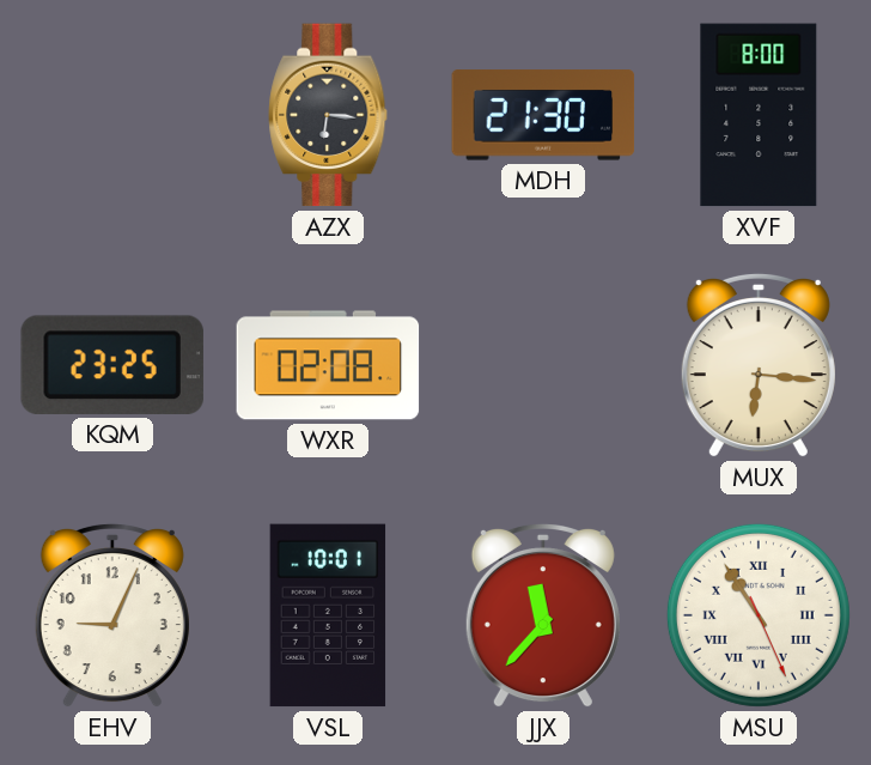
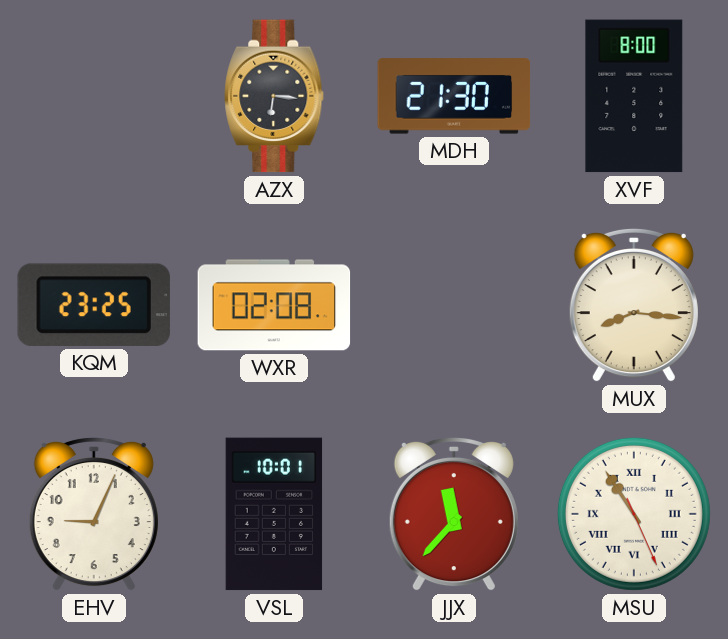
MUX: 6:16 -> 8:16 (634, 305)
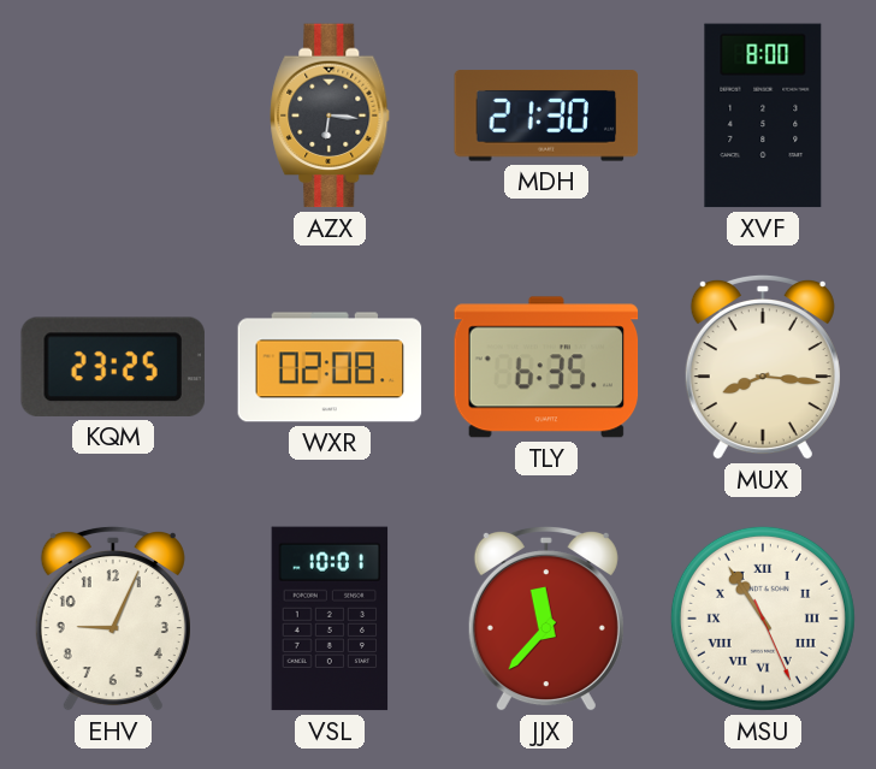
TLY: none -> 6:35 (546, 367)
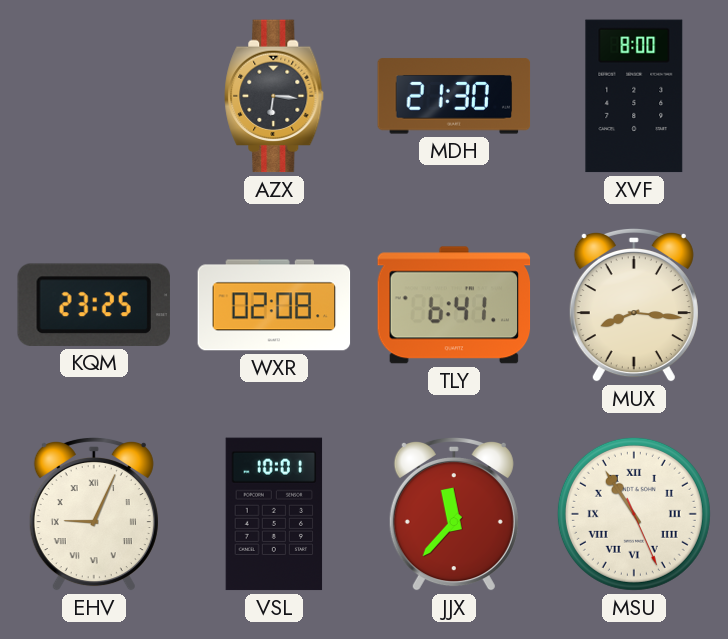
TLY: 6:35 -> 6:41 (454, 305)
EHV numerals: Arabic -> Roman (94, 514)
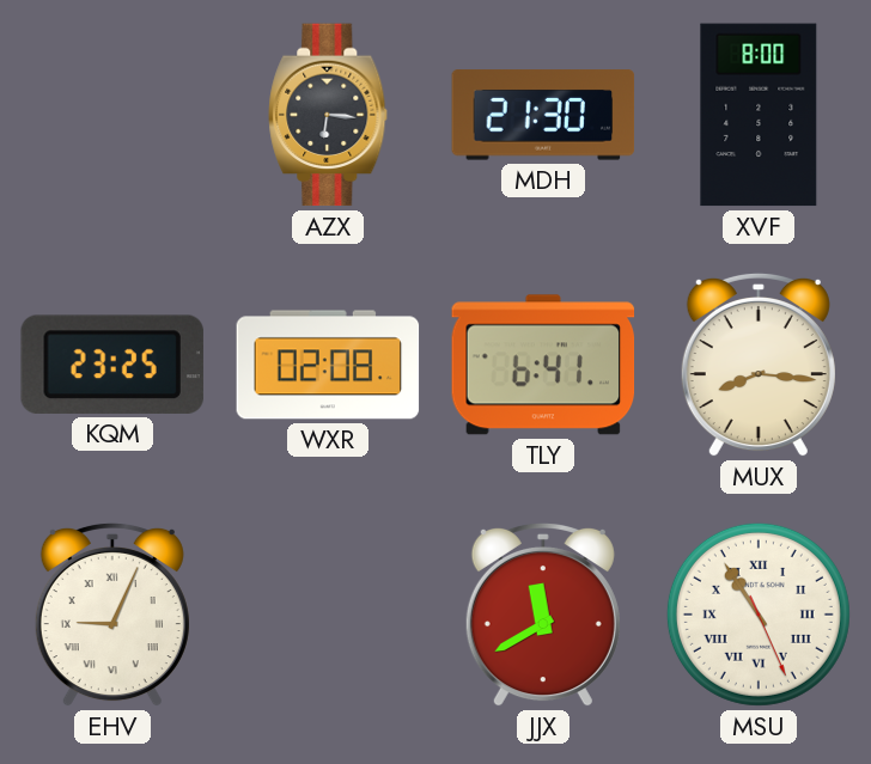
VSL: 10:01 -> none (274, 514)
JJX: 11:37 -> 11:40 (543, 615)
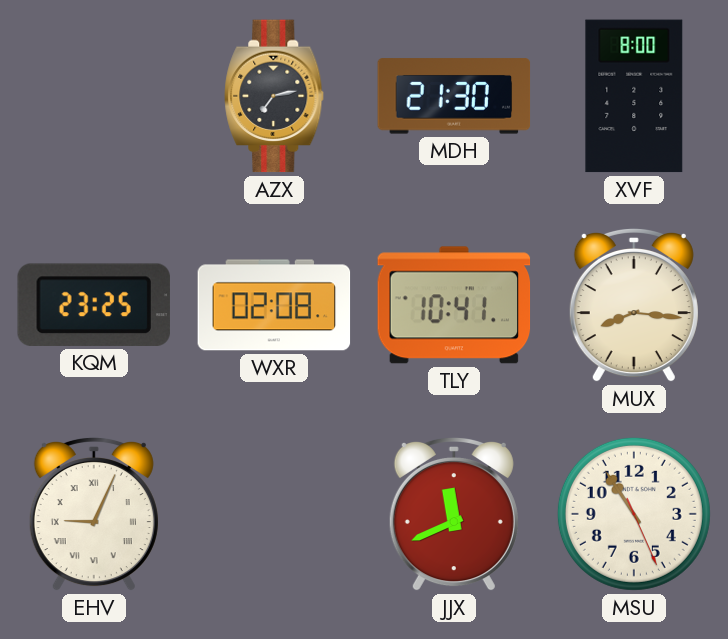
AZX: 6:16 -> 7:13 (274, 96)
TLY: 6:41 -> 10:41 (454, 305)
JJX: 11:40 -> 11:41 (454, 514)
MSU numerals: Roman -> Arabic (634, 514)
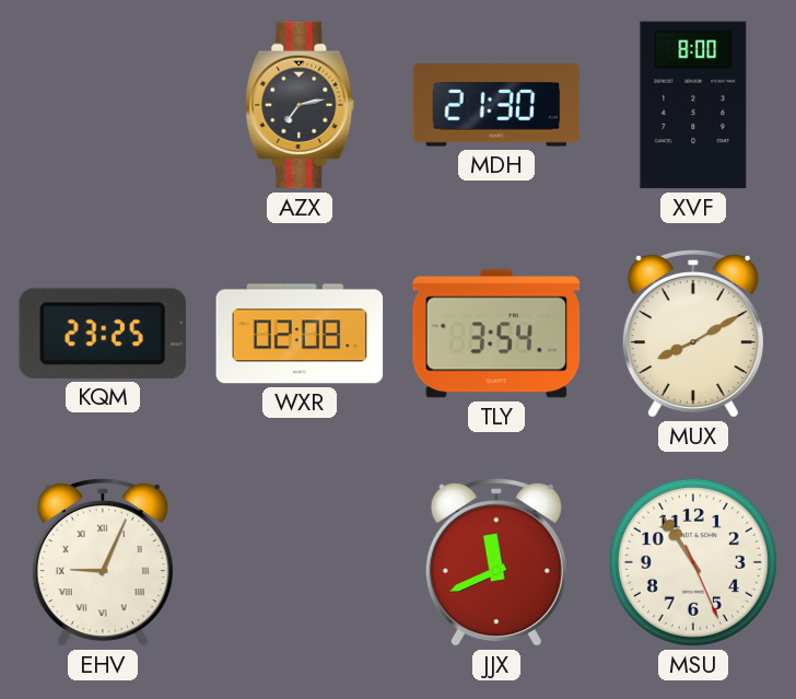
TLY: 10:41 -> 3:54 (496, 334)
MUX: 8:16 -> 8:10 (693, 334)
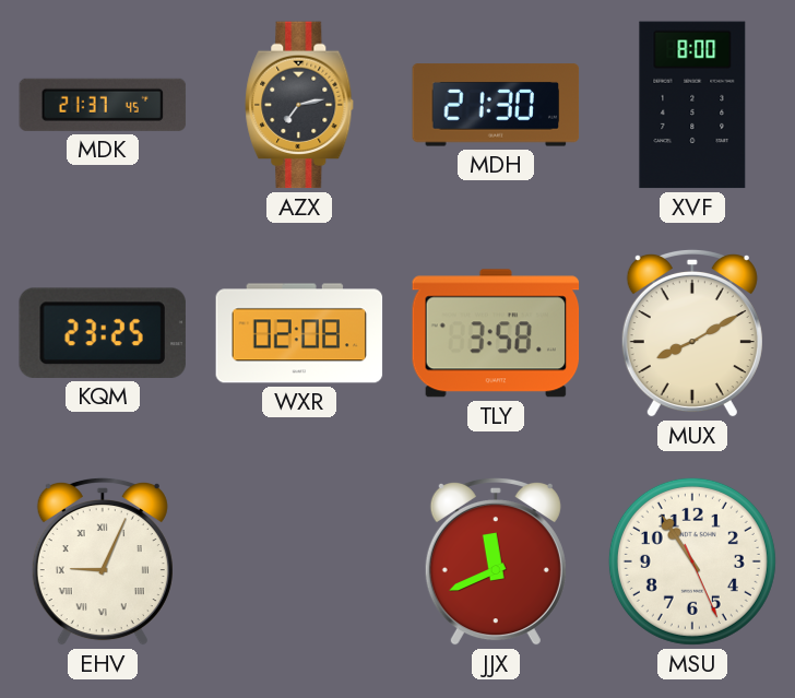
MDK: none -> 21:37 (103, 105)
TLY: 3:54 -> 3:58 (496, 333)
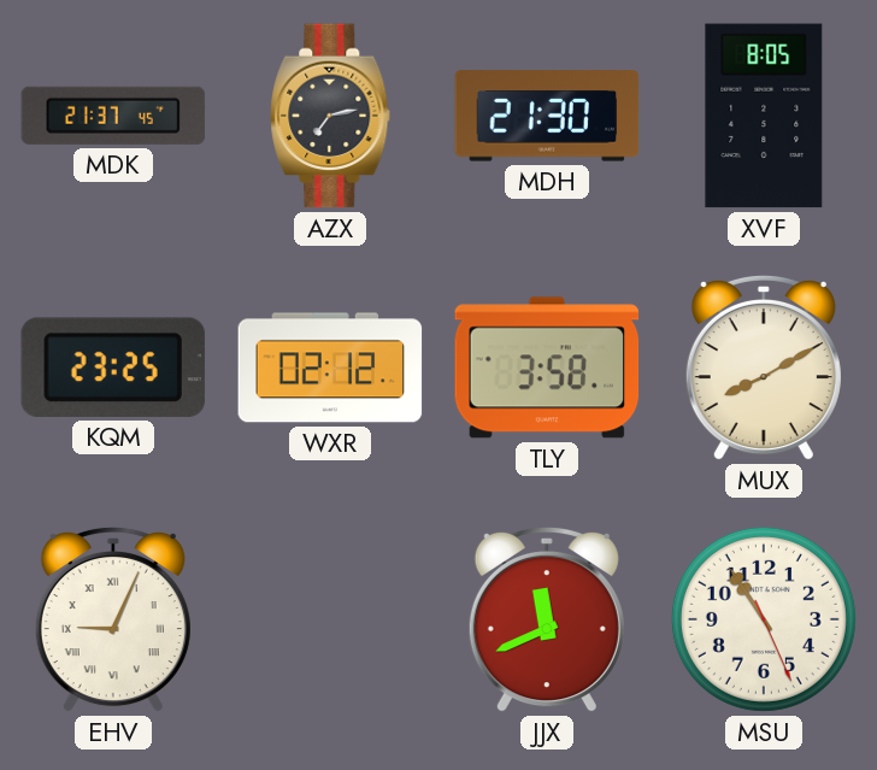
XVF: 8:00 -> 8:05 (764, 116)
WXR: 02:08 -> 02:12 (330, 368)
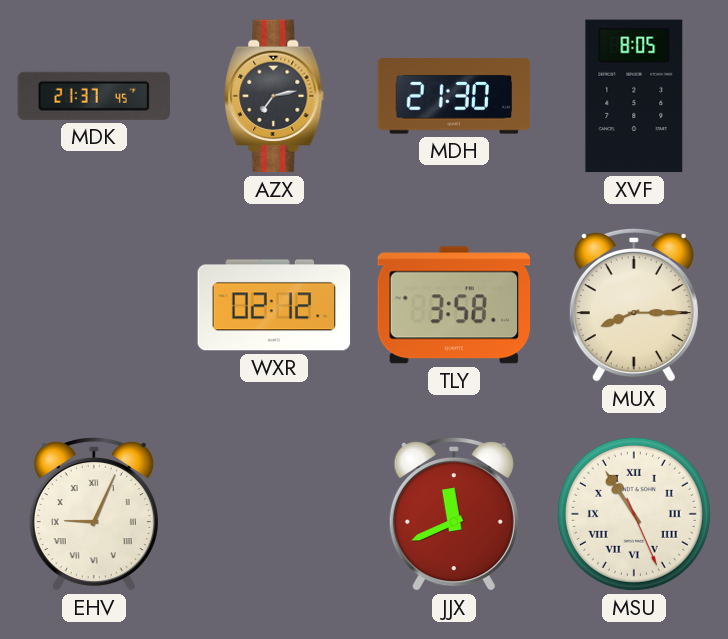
KQM: 23:25 -> none (113, 368)
MUX: 8:10 -> 8:15 (634, 305)
MSU numerals: Arabic -> Roman (634, 514)
